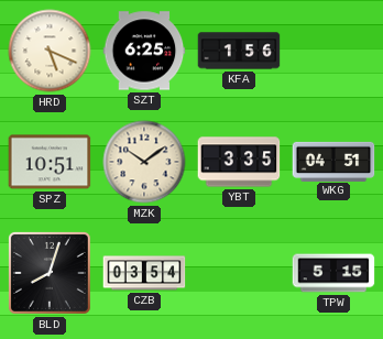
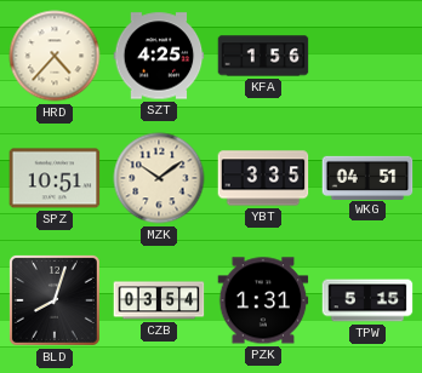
HRD: 5:19 -> 4:37 (55, 56)
SZT: 6:25 -> 4:25 (159, 56)
PZK: none -> 1:31 (263, 300)
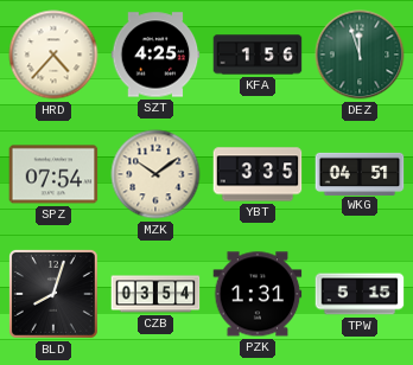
DEZ: none -> 11:57 (360, 55)
SPZ: 10:51 -> 07:54 (53, 174)
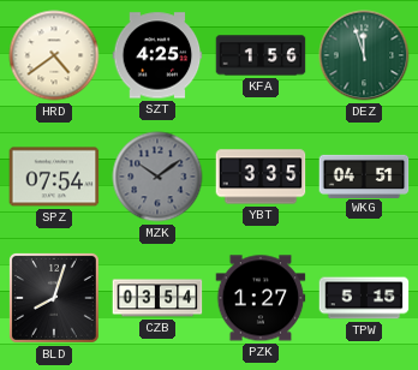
HRD: 4:37 -> 4:39 (54, 55)
MZK dial: cream -> grey (157, 177)
PZK: 1:31 -> 1:27 (261, 298)
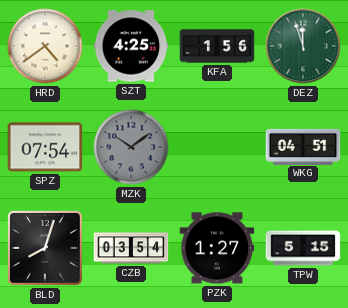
YBT: 3:35 -> none (261, 177)
